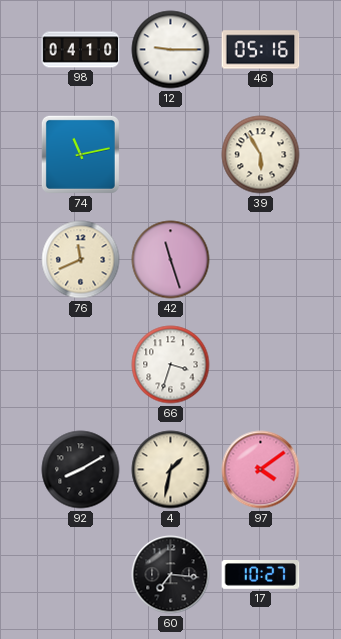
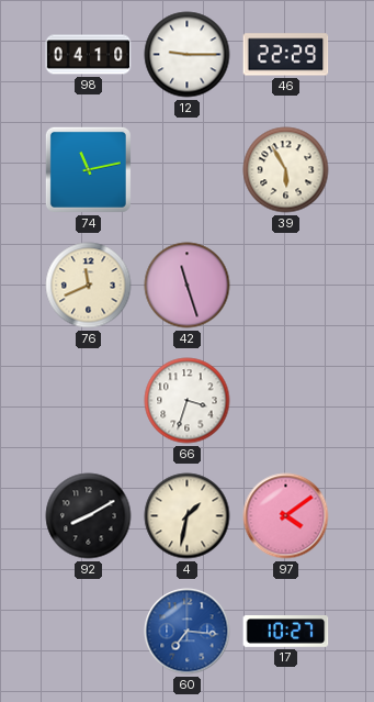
46: 05:16 -> 22:29 (286, 55)
60 dial: black -> blue (188, 632)
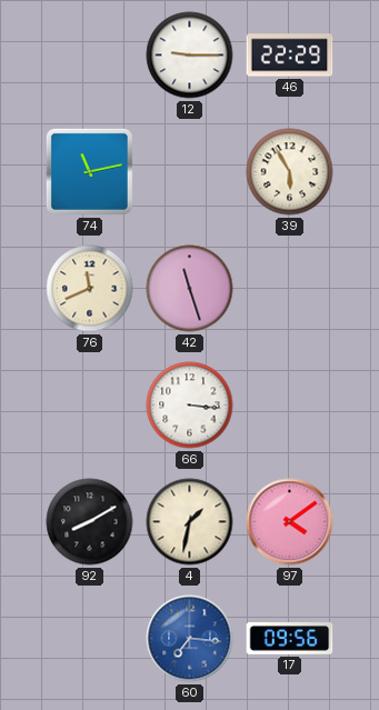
98: 04:10 -> none (89, 55)
66: 3:33 -> 3:16 (190, 406)
17: 10:27 -> 09:56 (290, 639)
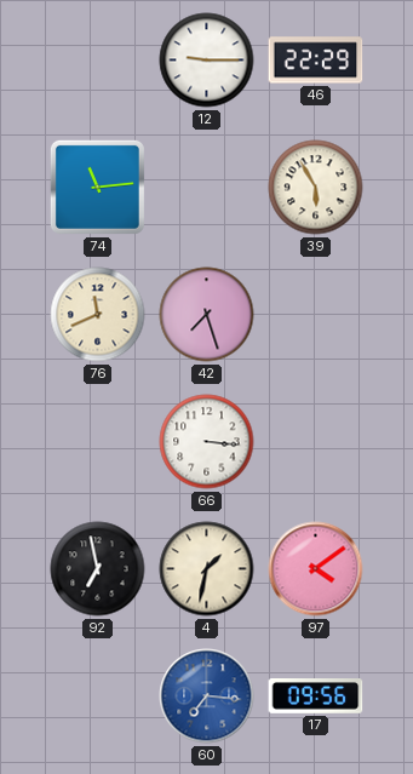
74: 11:13 -> 11:14 (97, 187)
42: 11:27 -> 7:27 (207, 315)
92: 8:10 -> 6:58 (98, 569)
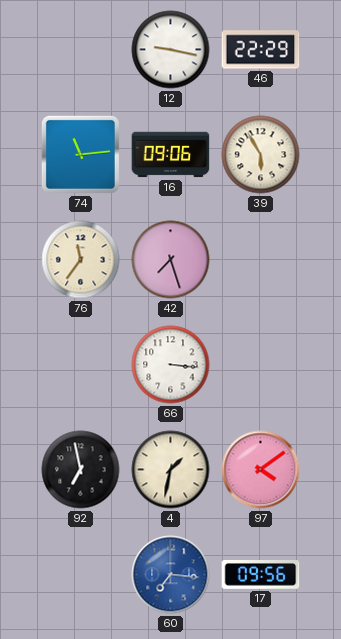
12: 9:15 -> 9:17 (171, 50)
16: none -> 09:06 (171, 155)
76: 11:41 -> 11:36 (81, 260)
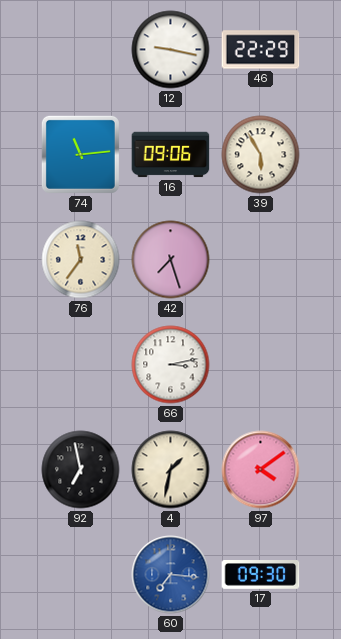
66: 3:16 -> 3:13 (171, 365)
17: 09:56 -> 09:30 (261, 575)
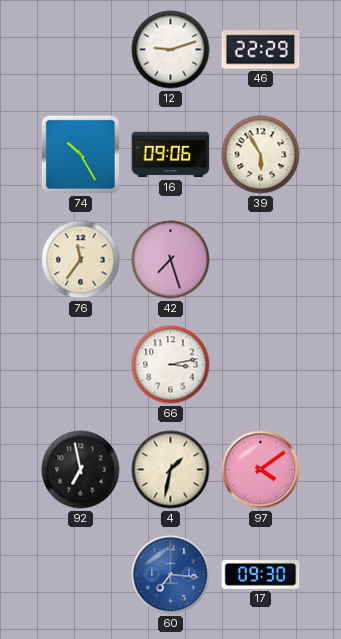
12: 9:17 -> 9:12 (171, 50)
74: 11:14 -> 10:25 (80, 154)
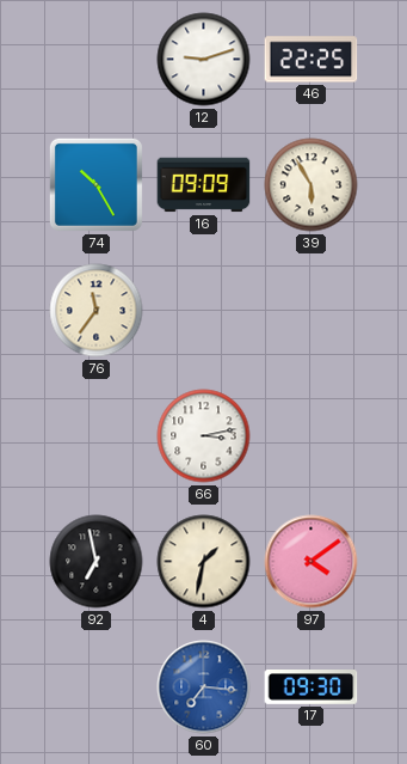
46: 22:29 -> 22:25 (312, 60)
16: 09:06 -> 09:09 (204, 185)
42: 7:27 -> none (171, 260)
